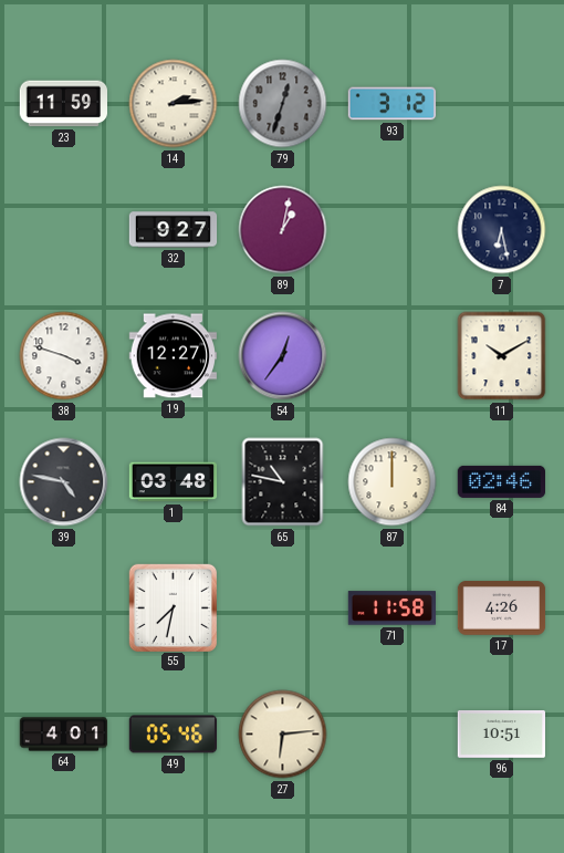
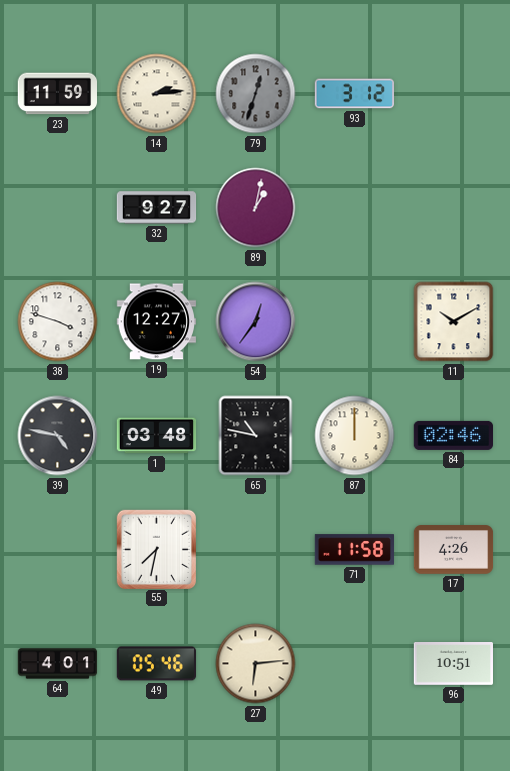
7: 6:28 -> none (502, 230)
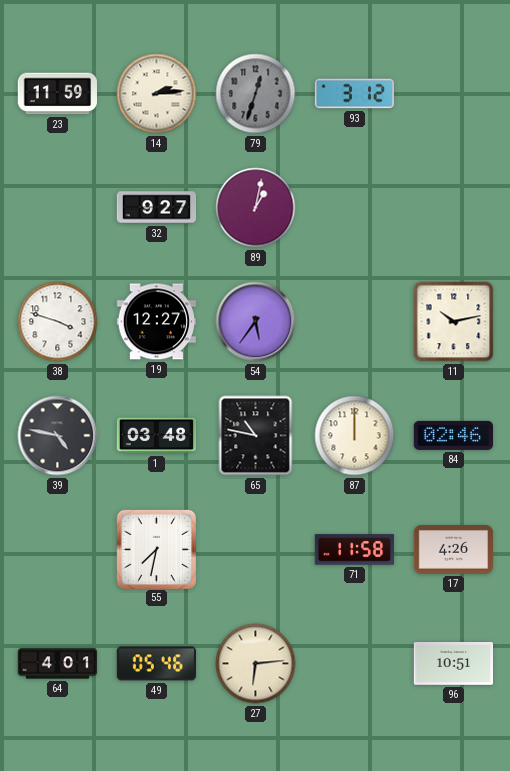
54: 12:36 -> 5:36 (256, 322)
11: 10:10 -> 10:13 (454, 322)
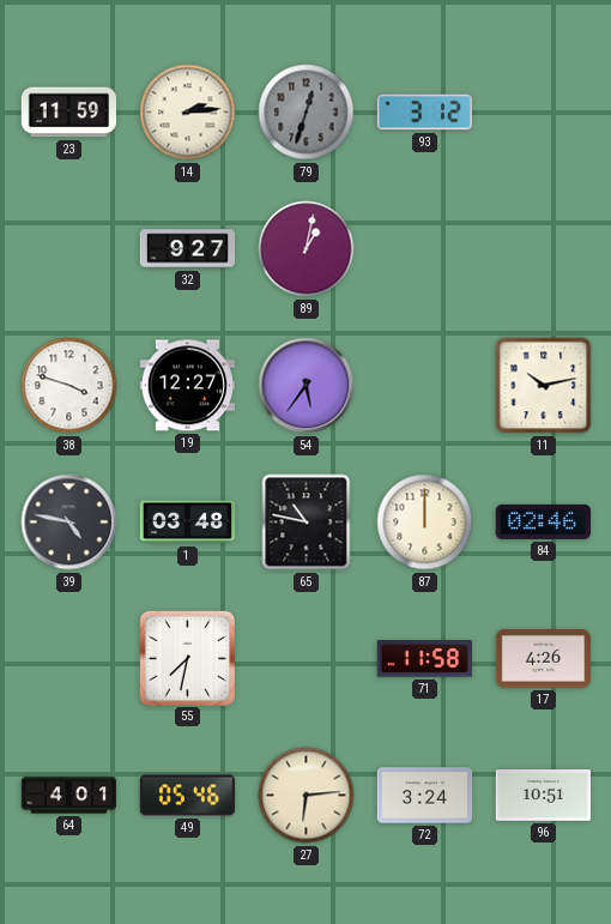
72: none -> 3:24 (425, 796)
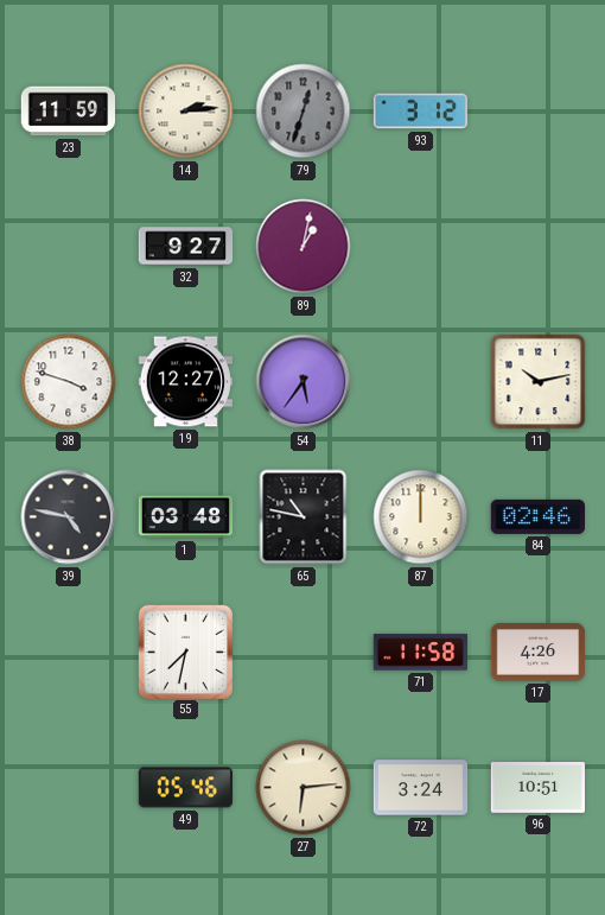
64: 4:01 -> none (69, 796)
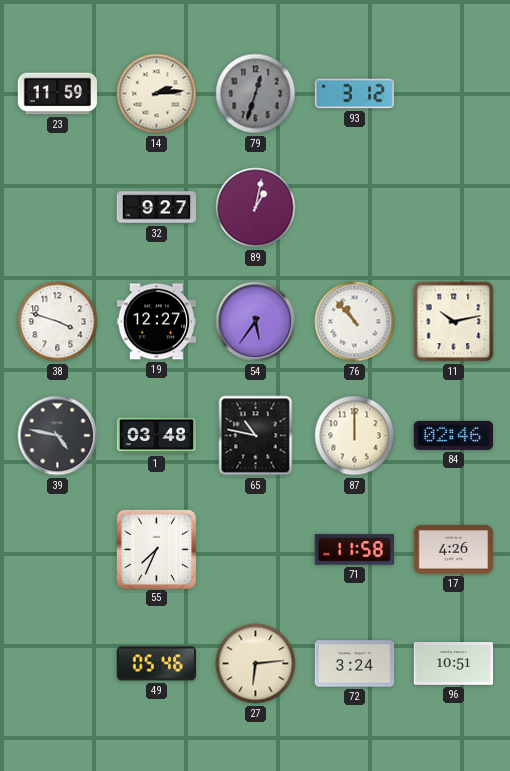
76: none -> 10:53 (355, 322)
55: 7:32 -> 7:34 (156, 549)
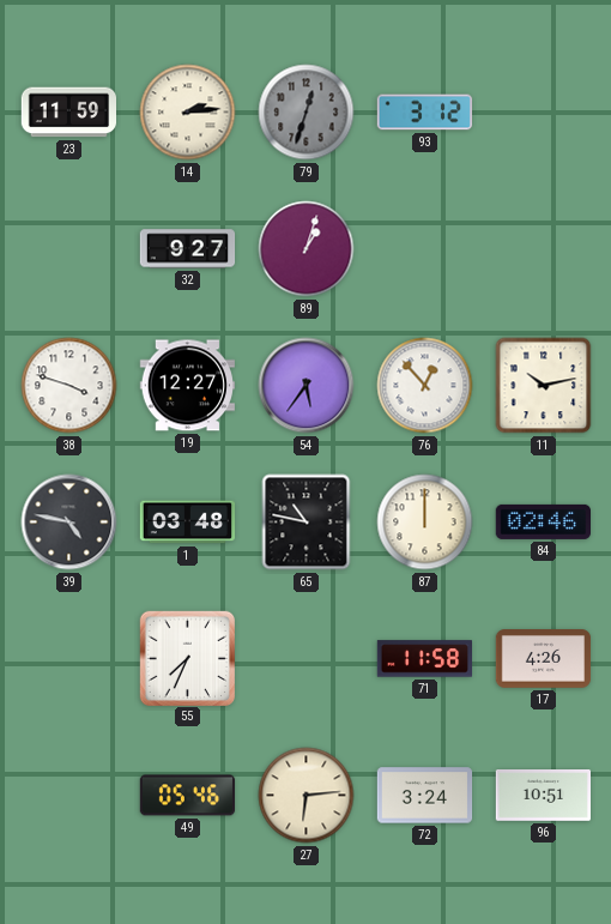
89: 1:02 -> 1:03 (307, 249)
76: 10:53 -> 12:53 (425, 386)
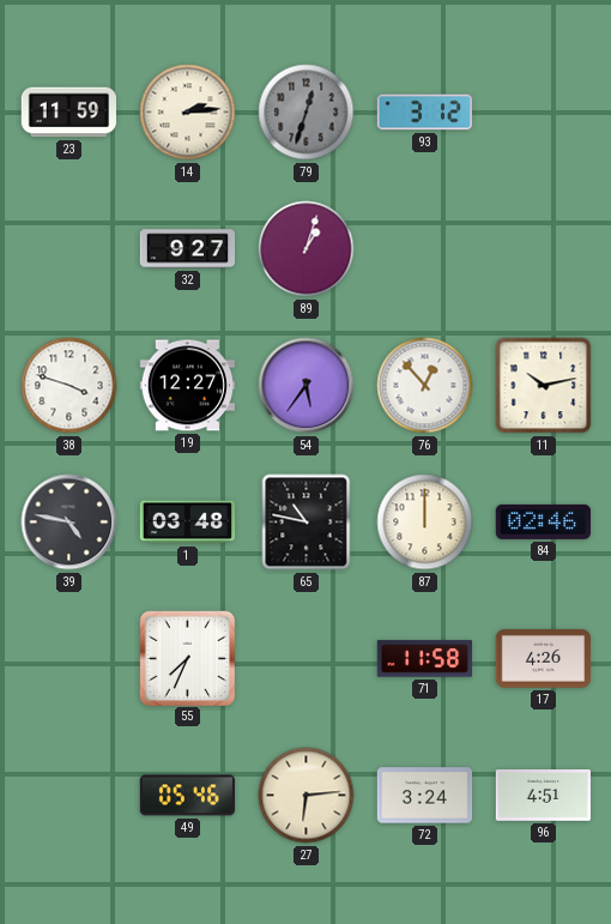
96: 10:51 -> 4:51 (544, 796)
